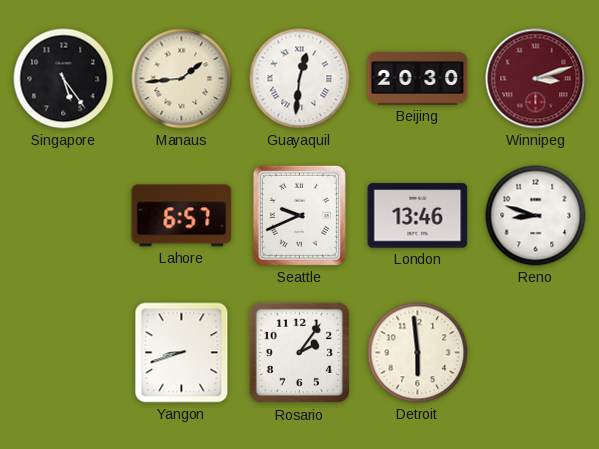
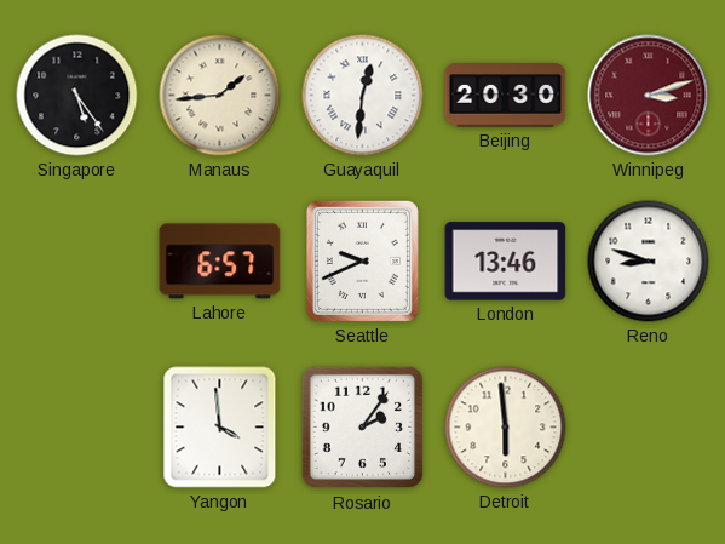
Yangon: 8:42 -> 3:59 (220, 428)
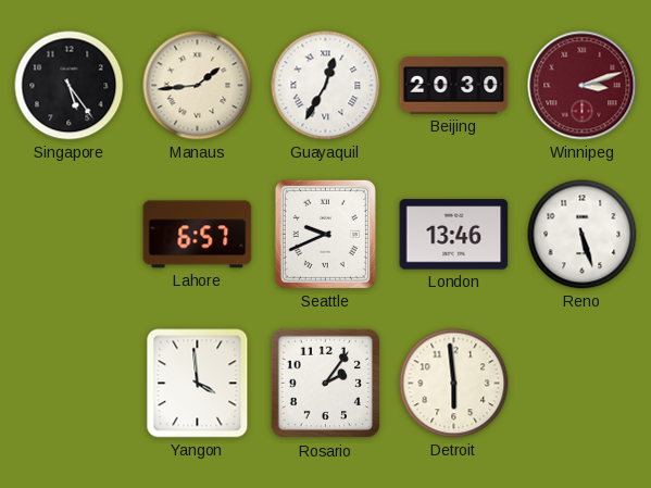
Guayaquil: 12:31 -> 12:35 (326, 86)
Reno: 8:48 -> 5:27 (583, 235)
